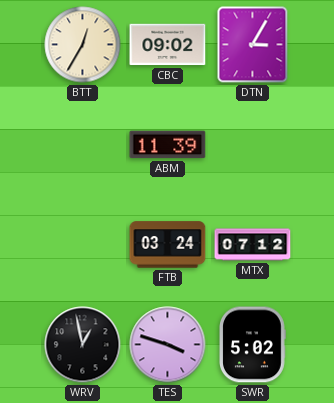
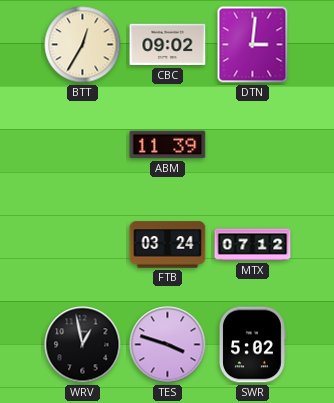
DTN: 3:05 -> 3:01 (253, 45)
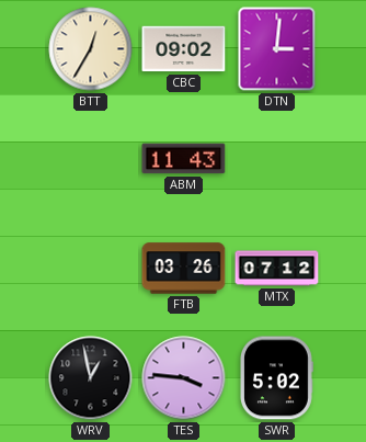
ABM: 11:39 -> 11:43 (184, 159)
FTB: 03:24 -> 03:26 (184, 269)
TES: 3:48 -> 3:46 (184, 378)
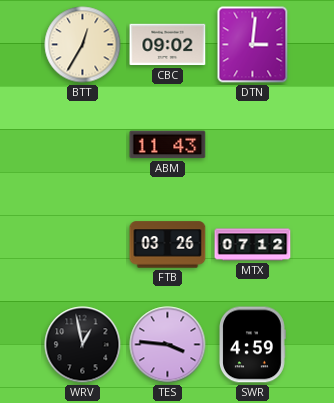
SWR: 5:02 -> 4:59 (253, 345)
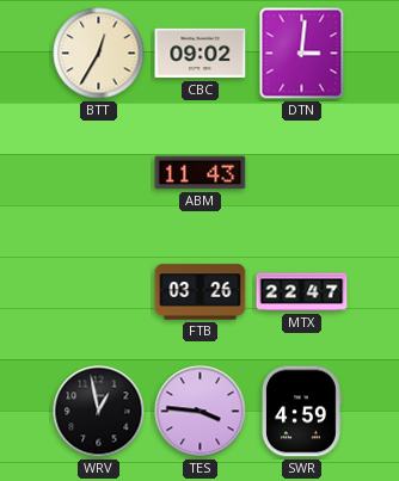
MTX: 07:12 -> 22:47 (302, 292)
